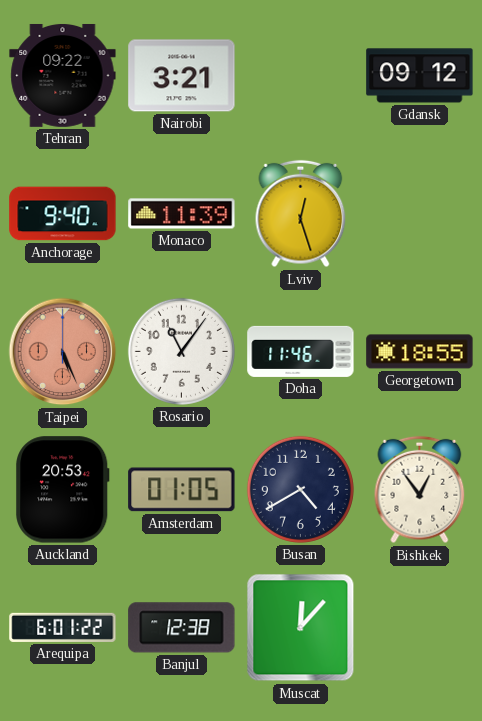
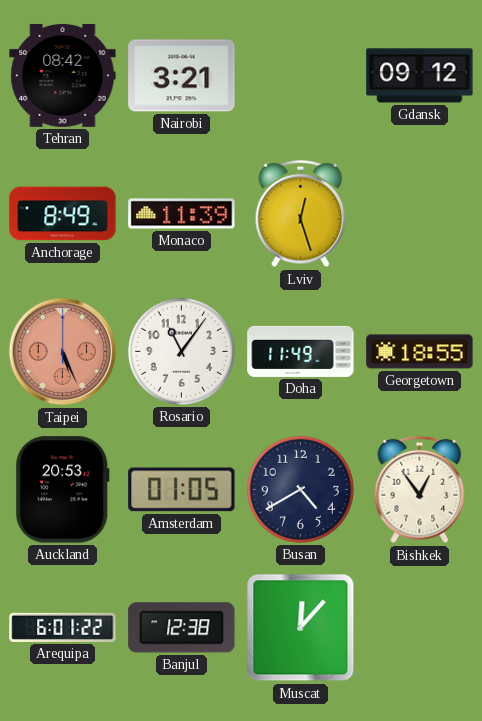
Tehran: 09:22 -> 08:42 (63, 75)
Anchorage: 9:40 -> 8:49 (63, 214)
Doha: 11:46 -> 11:49 (301, 351)
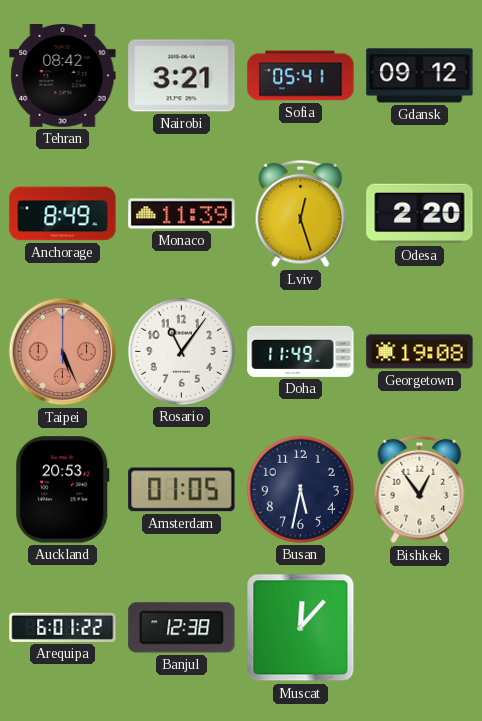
Sofia: none -> 05:41 (301, 76)
Odesa: none -> 2:20 (420, 214)
Georgetown: 18:55 -> 19:08 (420, 352)
Busan: 4:40 -> 5:32 (300, 489)
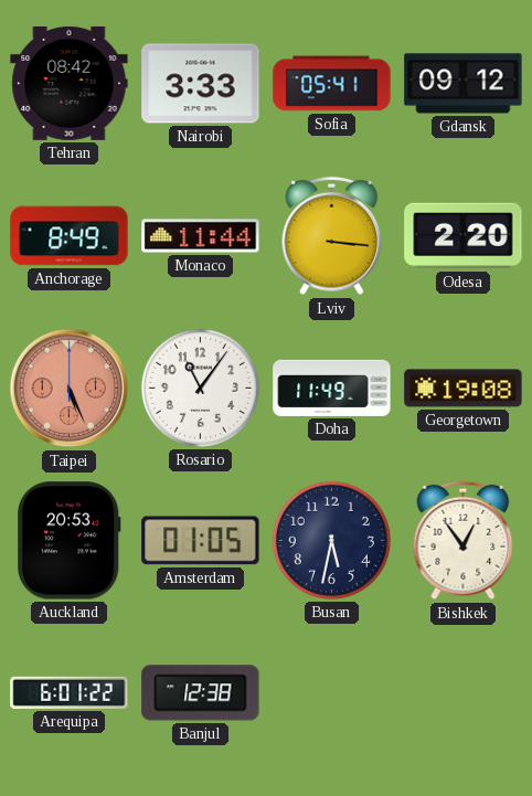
Nairobi: 3:21 -> 3:33 (201, 84)
Monaco: 11:39 -> 11:44 (201, 236)
Lviv: 12:27 -> 3:16 (332, 236)
Muscat: 12:07 -> none (301, 628)
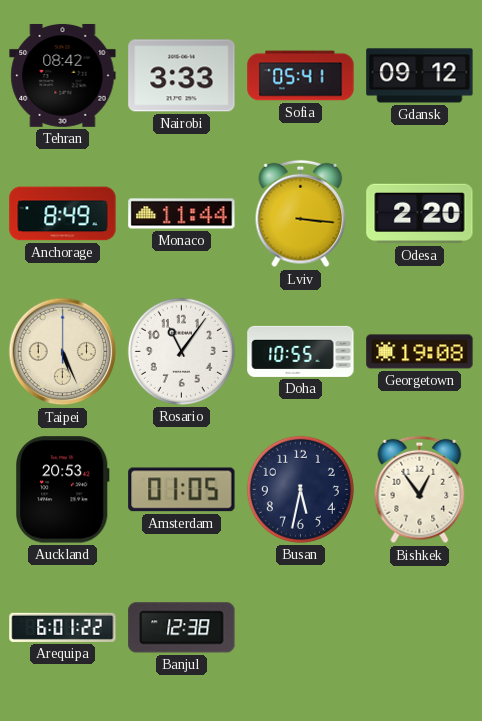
Taipei dial: salmon -> cream (63, 352)
Doha: 11:49 -> 10:55 (301, 351)
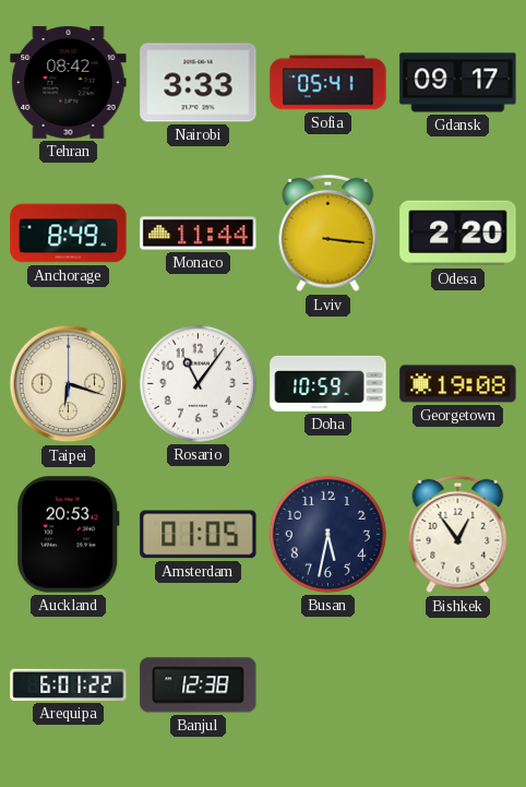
Gdansk: 09:12 -> 09:17 (458, 83)
Taipei: 5:26 -> 6:18 (69, 384)
Doha: 10:55 -> 10:59 (328, 383)
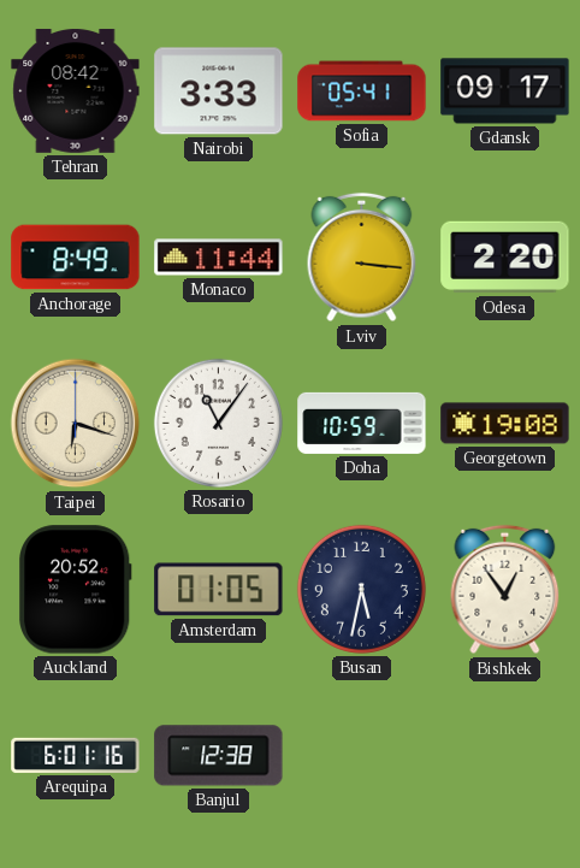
Auckland: 20:53 -> 20:52 (76, 590)
Arequipa: 6:01:22 -> 6:01:16 (76, 755)
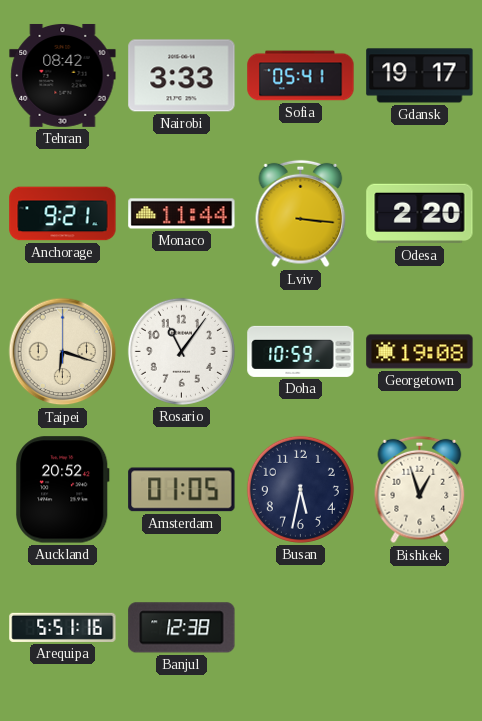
Gdansk: 09:17 -> 19:17 (420, 76)
Anchorage: 8:49 -> 9:21 (63, 214)
Bishkek: 12:54 -> 12:57 (420, 490)
Arequipa: 6:01 -> 5:51 (63, 627)
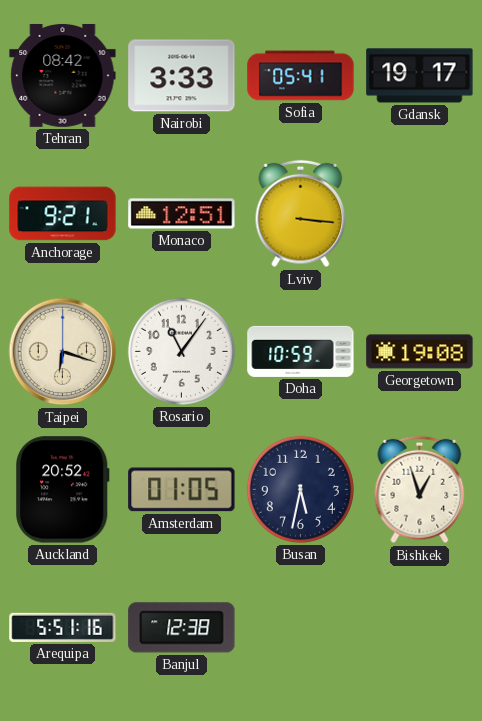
Monaco: 11:44 -> 12:51 (182, 214)
Odesa: 2:20 -> none (420, 214)
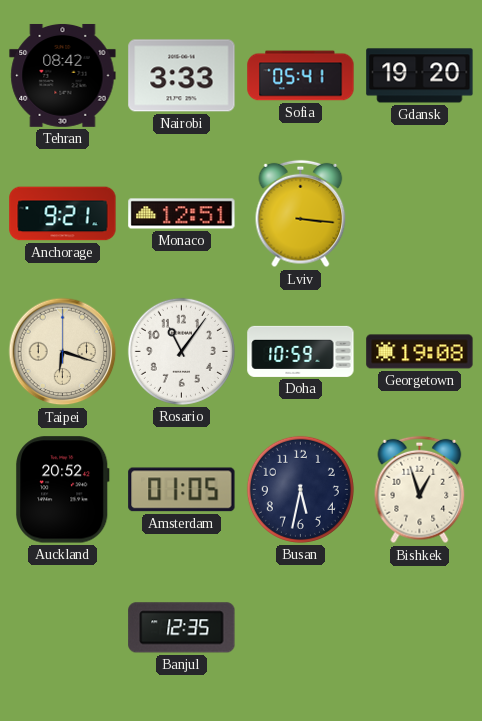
Gdansk: 19:17 -> 19:20 (420, 76)
Arequipa: 5:51 -> none (63, 627)
Banjul: 12:38 -> 12:35 (182, 628)
